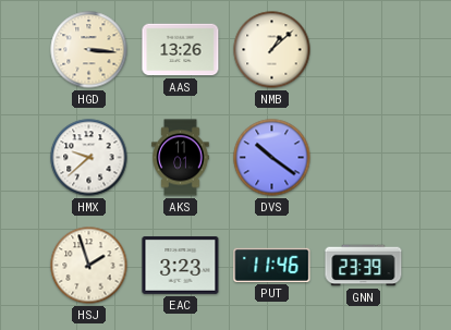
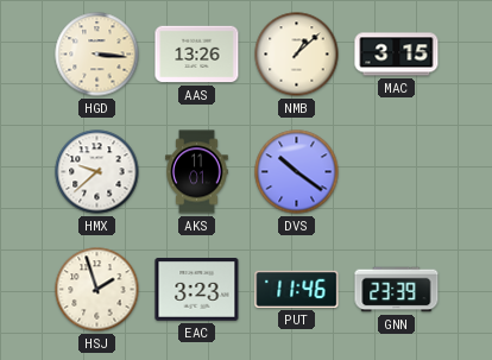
MAC: none -> 3:15 (397, 55)
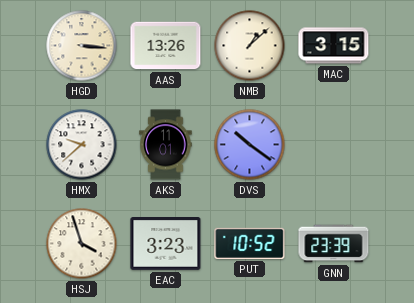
HSJ: 1:57 -> 3:57 (82, 244)
PUT: 11:46 -> 10:52 (250, 243)
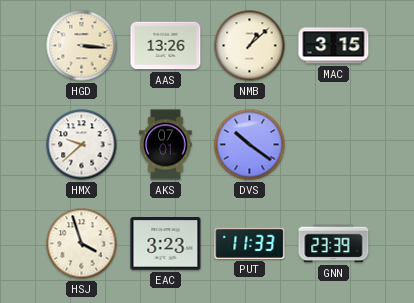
AKS: 11:01 -> 07:01 (166, 145)
PUT: 10:52 -> 11:33 (250, 243)
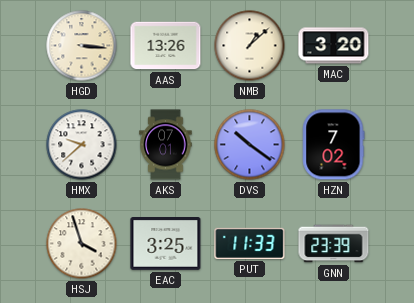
MAC: 3:15 -> 3:20 (334, 46)
HZN: none -> 7:02 (334, 145)
EAC: 3:23 -> 3:25 (166, 244)
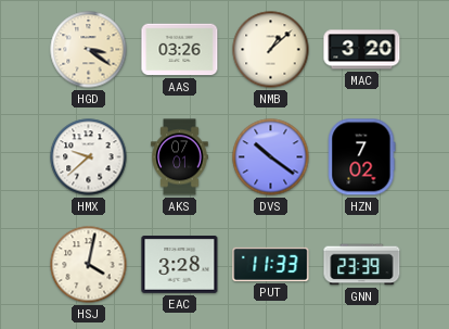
HGD: 3:16 -> 3:21 (89, 50)
AAS: 13:26 -> 03:26 (180, 50)
HSJ: 3:57 -> 4:02 (89, 265)
EAC: 3:25 -> 3:28 (180, 265)
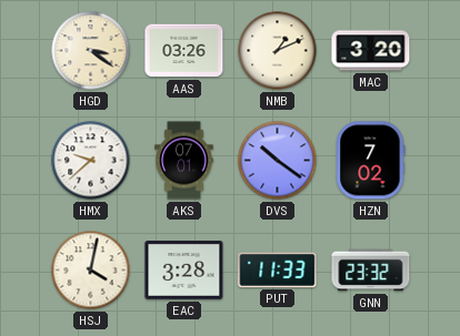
NMB: 1:08 -> 1:11 (278, 51)
GNN: 23:39 -> 23:32 (371, 271)
